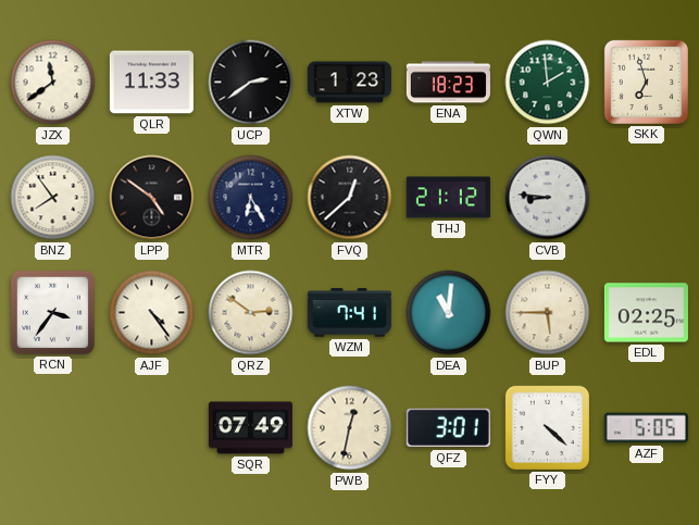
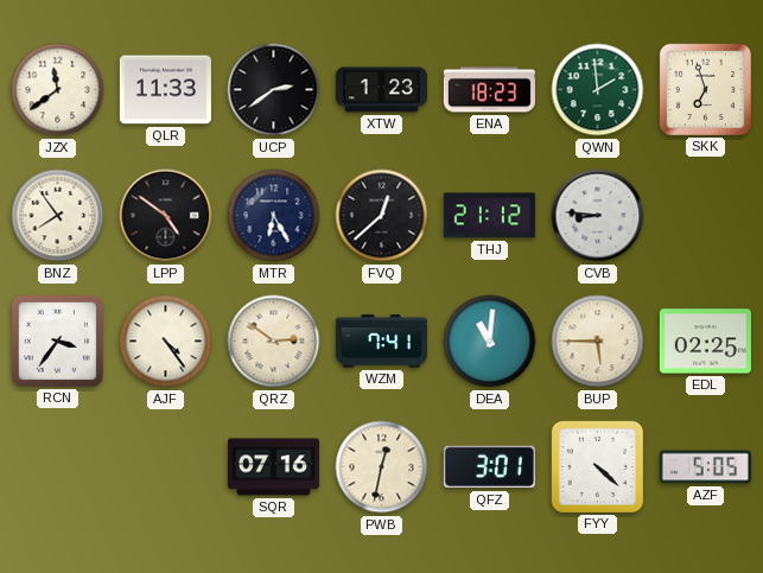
SQR: 07:49 -> 07:16 (273, 467)
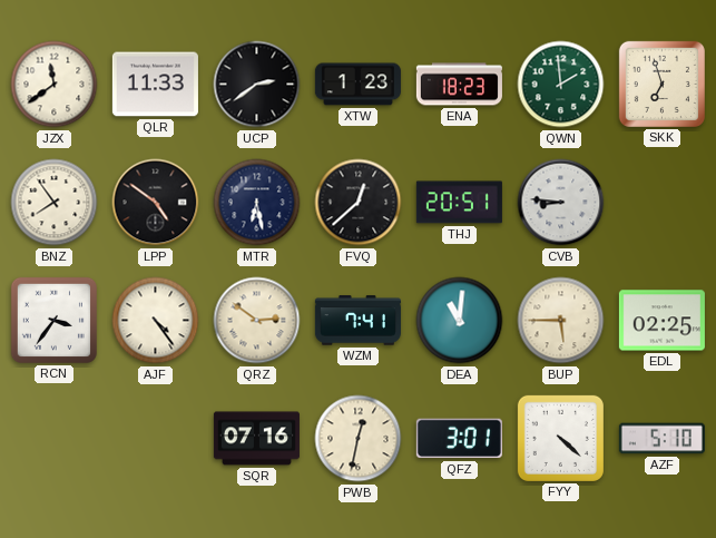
MTR: 6:25 -> 6:28 (257, 203)
THJ: 21:12 -> 20:51 (459, 203)
AZF: 5:05 -> 5:10 (661, 439)
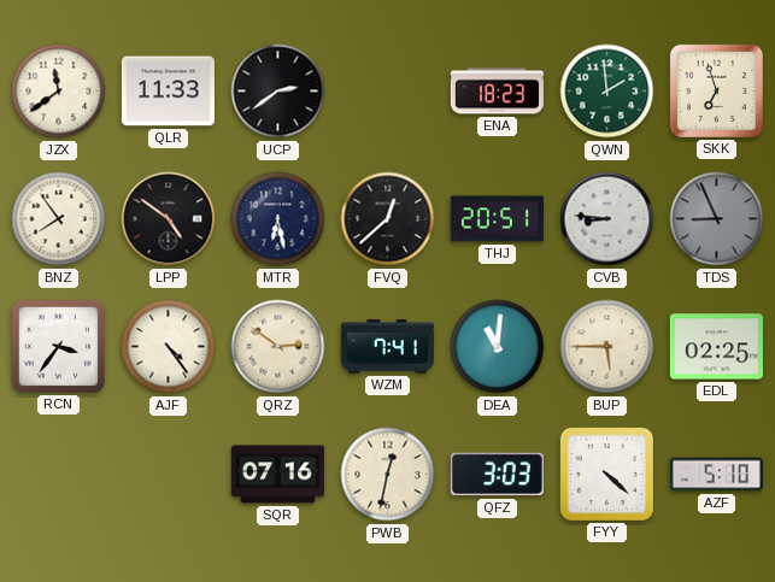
XTW: 1:23 -> none (357, 85)
TDS: none -> 8:56 (717, 219)
QFZ: 3:01 -> 3:03 (497, 475)
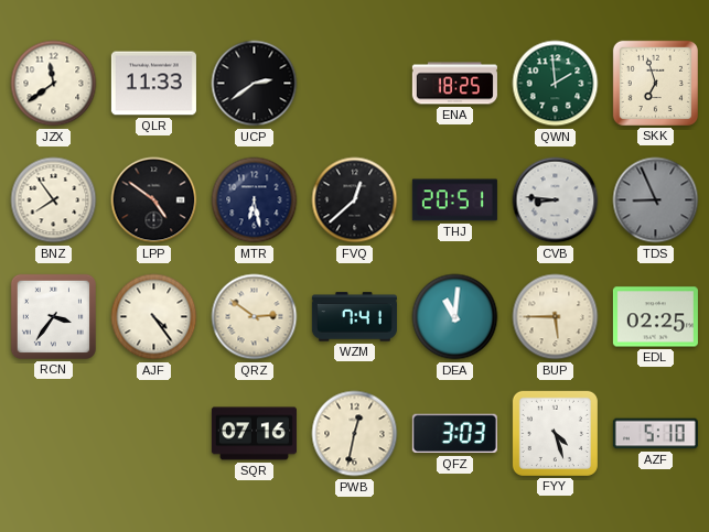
ENA: 18:23 -> 18:25 (454, 84)
FYY: 4:22 -> 4:27 (555, 433)
